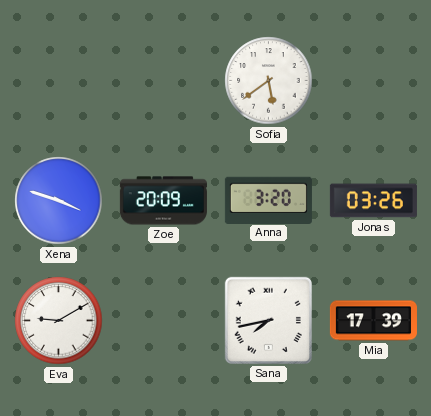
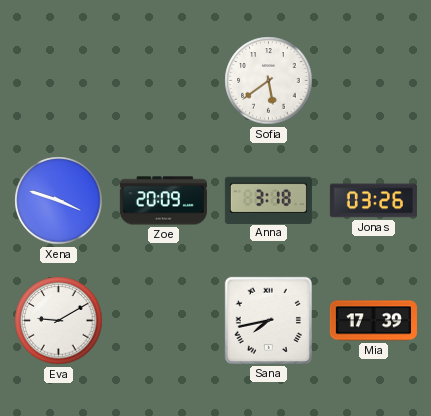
Anna: 3:20 -> 3:18 (268, 200)
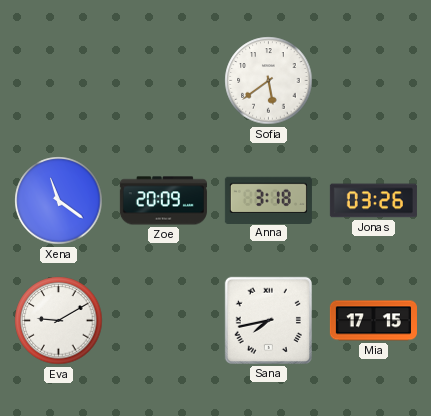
Xena: 3:48 -> 11:21 (59, 201)
Mia: 17:39 -> 17:15 (373, 321)
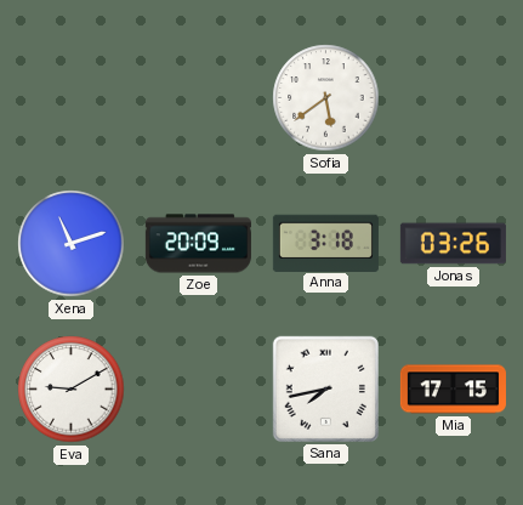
Xena: 11:21 -> 11:12 (72, 244)
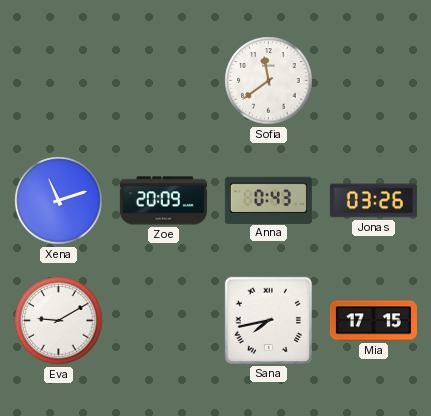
Sofia: 5:39 -> 11:39 (269, 81)
Anna: 3:18 -> 0:43 (268, 200)
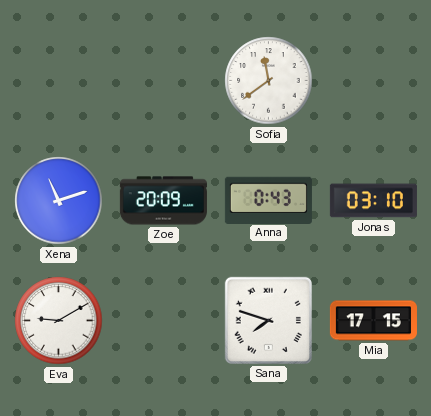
Jonas: 03:26 -> 03:10 (373, 201)
Sana: 7:43 -> 7:48 (268, 320)
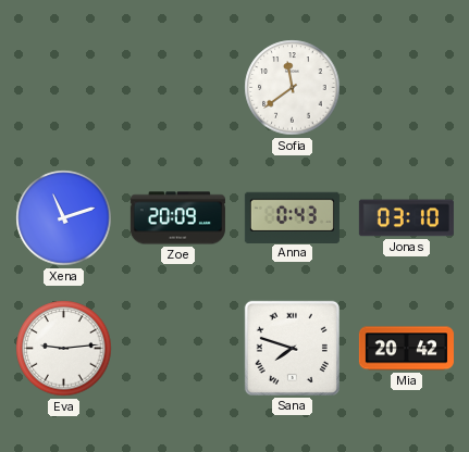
Eva: 9:10 -> 9:14 (64, 349)
Mia: 17:15 -> 20:42 (406, 349)
